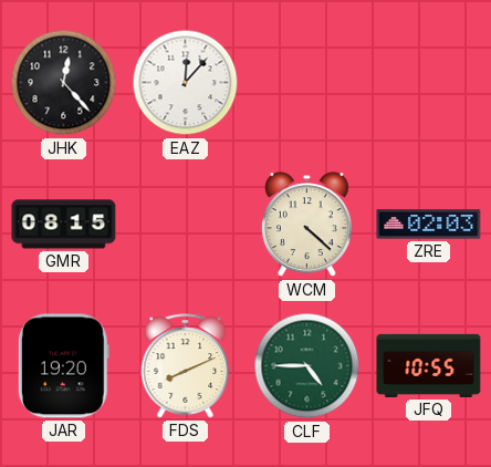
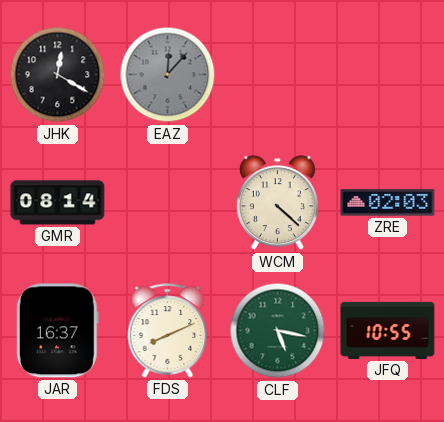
JHK: 12:23 -> 12:20 (58, 75)
EAZ dial: white -> grey (168, 75)
GMR: 08:15 -> 08:14 (58, 203)
JAR: 19:20 -> 16:37 (57, 331)
CLF: 4:45 -> 5:17 (278, 331)
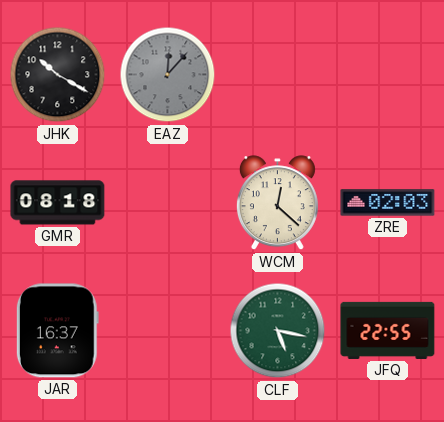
JHK: 12:20 -> 10:20 (58, 75)
GMR: 08:14 -> 08:18 (58, 203)
WCM: 4:22 -> 12:22 (277, 203)
FDS: 8:11 -> none (168, 331)
JFQ: 10:55 -> 22:55 (388, 330)
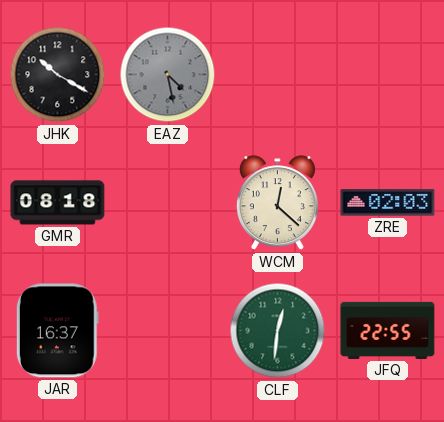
EAZ: 12:07 -> 4:28 (168, 75)
CLF: 5:17 -> 12:31 (278, 331)
